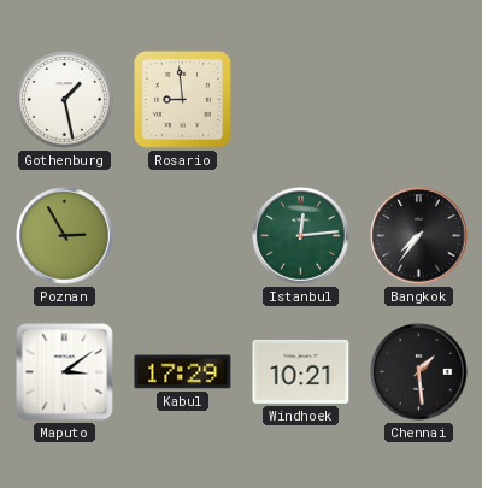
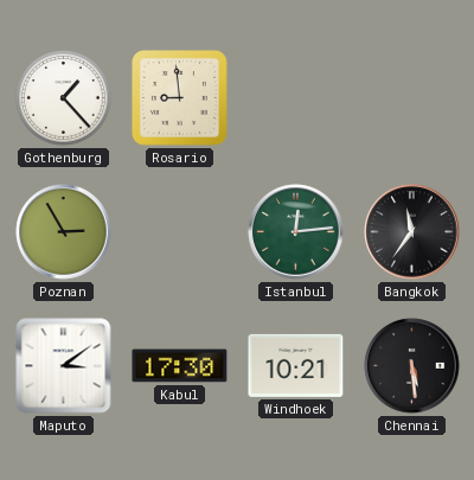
Gothenburg: 1:28 -> 1:23 (64, 98)
Bangkok: 7:36 -> 11:36 (412, 232)
Kabul: 17:29 -> 17:30 (180, 366)
Chennai: 1:29 -> 5:29 (412, 366)
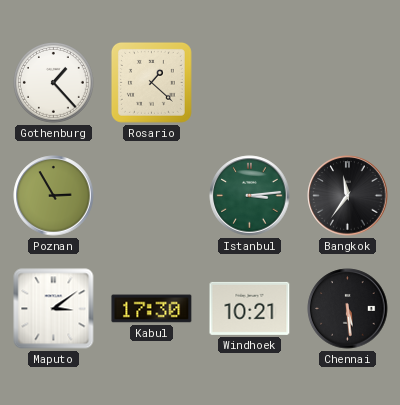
Rosario: 8:59 -> 1:22 (151, 82)
Istanbul: 12:14 -> 3:14 (250, 196)
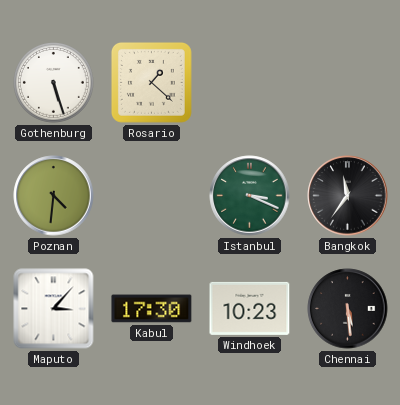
Gothenburg: 1:23 -> 5:27 (54, 83)
Poznan: 2:55 -> 4:31 (54, 196)
Istanbul: 3:14 -> 3:19 (250, 196)
Maputo: 3:09 -> 3:07 (54, 309)
Windhoek: 10:21 -> 10:23 (250, 308)
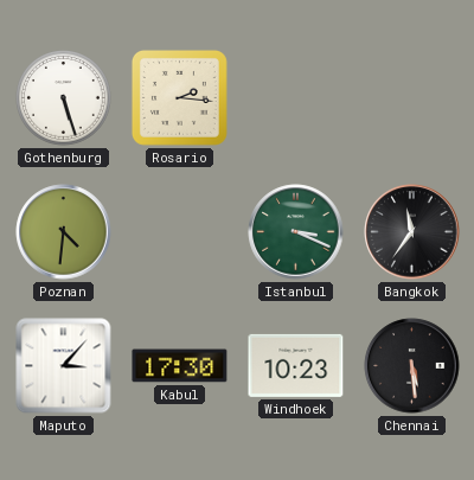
Rosario: 1:22 -> 2:16 (179, 97)
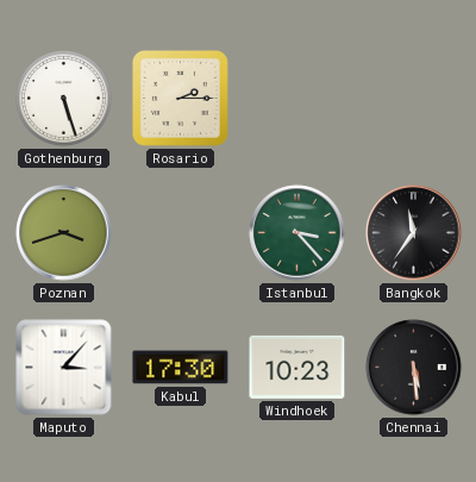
Rosario: 2:16 -> 2:15 (180, 98)
Poznan: 4:31 -> 3:42 (64, 233)
Istanbul: 3:19 -> 3:23 (297, 233)
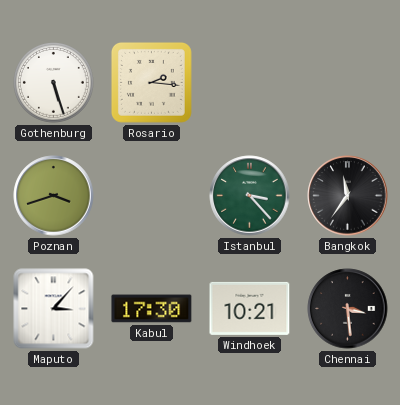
Rosario: 2:15 -> 2:16 (151, 82)
Windhoek: 10:23 -> 10:21 (250, 308)
Chennai: 5:29 -> 3:29 (348, 309)
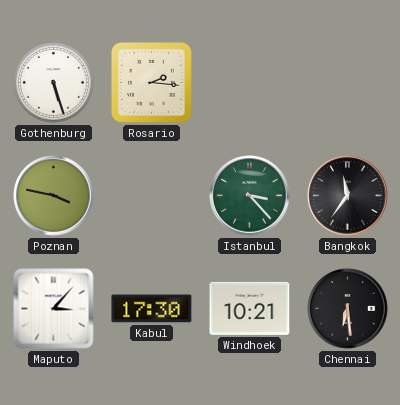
Poznan: 3:42 -> 3:47 (54, 196)
Chennai: 3:29 -> 6:29 (348, 309)
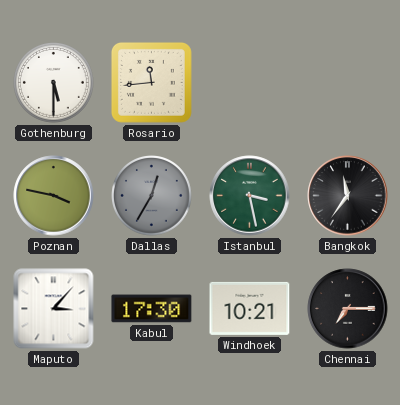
Gothenburg: 5:27 -> 5:30 (54, 83)
Rosario: 2:16 -> 11:44 (151, 82)
Dallas: none -> 12:35 (152, 196)
Istanbul: 3:23 -> 3:28 (250, 196)
Chennai: 6:29 -> 7:15 (348, 309)
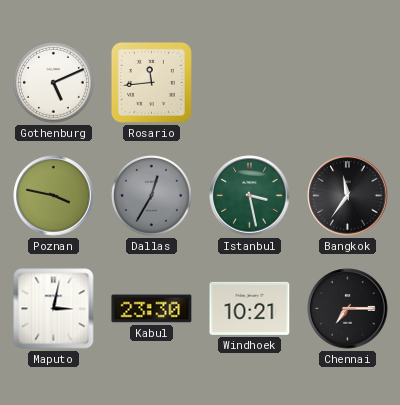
Gothenburg: 5:30 -> 5:11 (54, 83)
Maputo: 3:07 -> 3:02 (54, 309)
Kabul: 17:30 -> 23:30 (152, 309)
